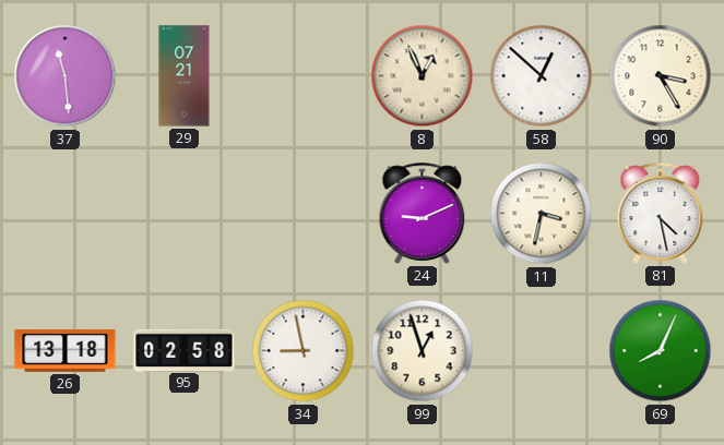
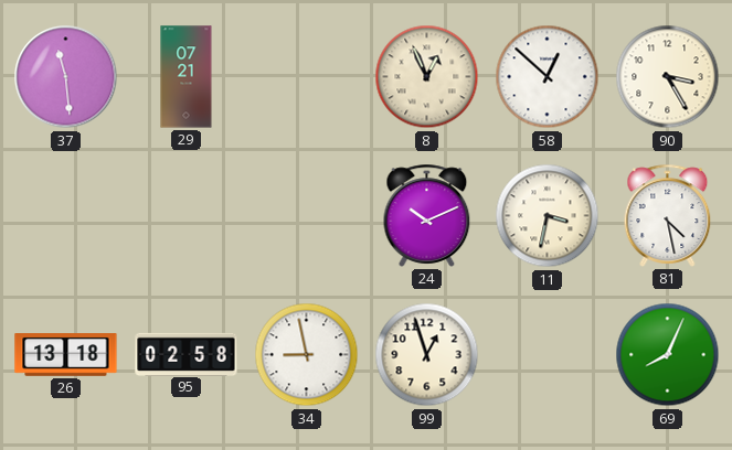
24: 9:11 -> 10:11 (427, 215)
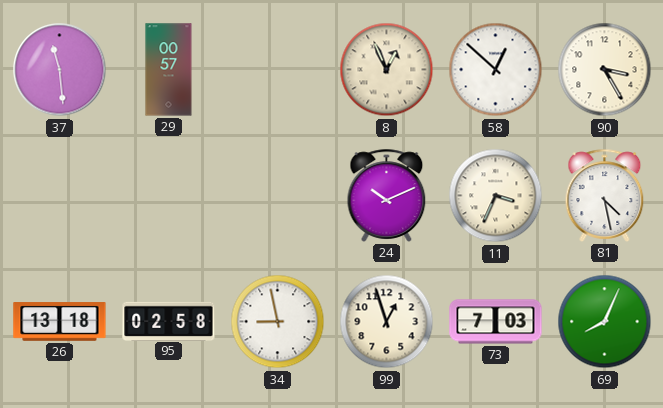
29: 07:21 -> 00:57 (169, 70)
11: 3:32 -> 3:34 (496, 196)
73: none -> 7:03 (496, 322)
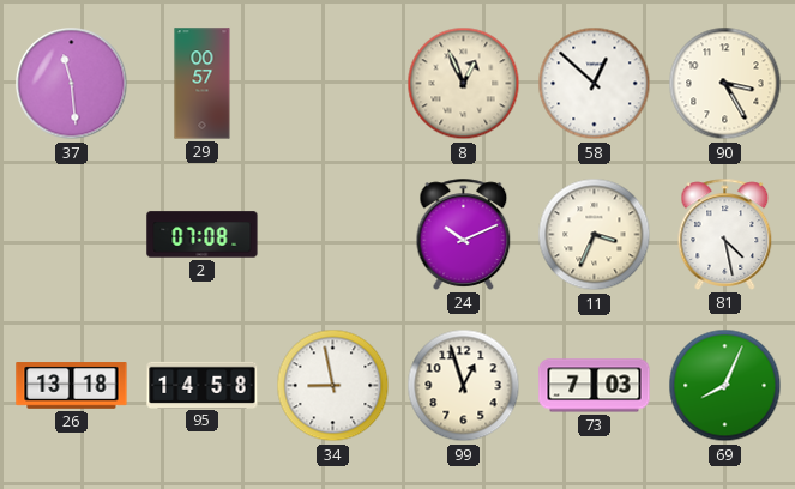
2: none -> 07:08 (203, 235)
95: 02:58 -> 14:58 (203, 385)
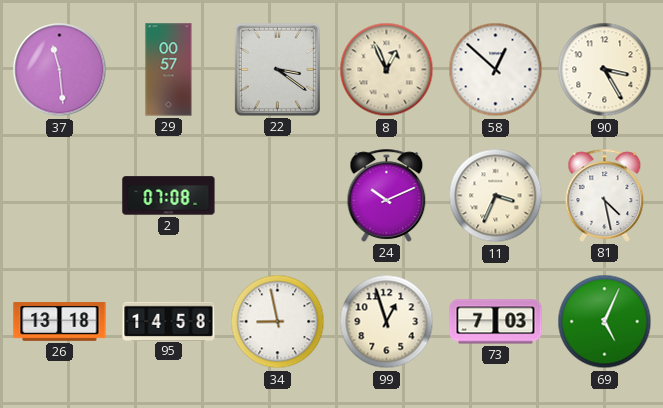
22: none -> 3:21 (277, 69)
69: 8:04 -> 5:04 (605, 322)
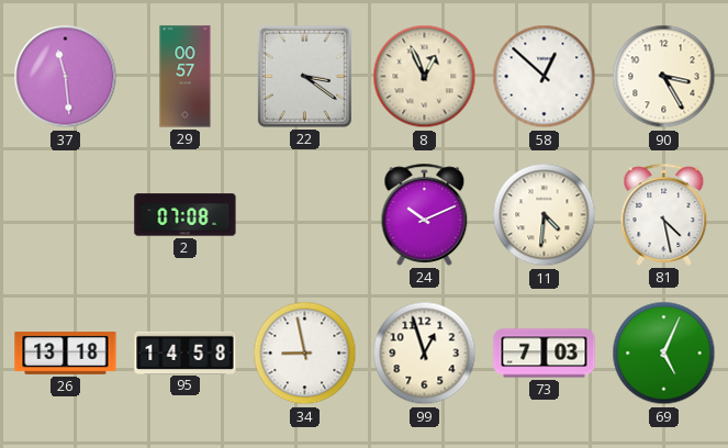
11: 3:34 -> 4:31 (545, 215)
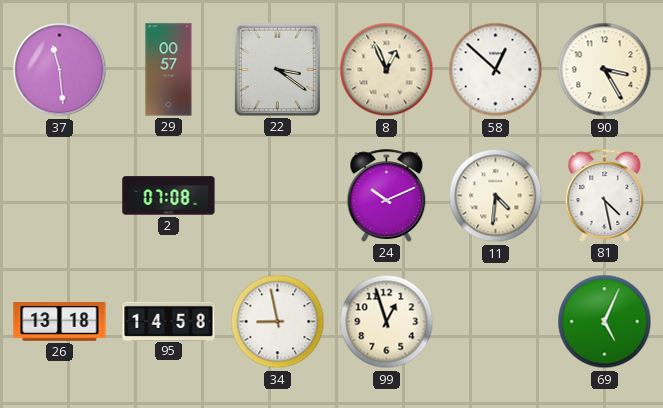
73: 7:03 -> none (545, 354)
